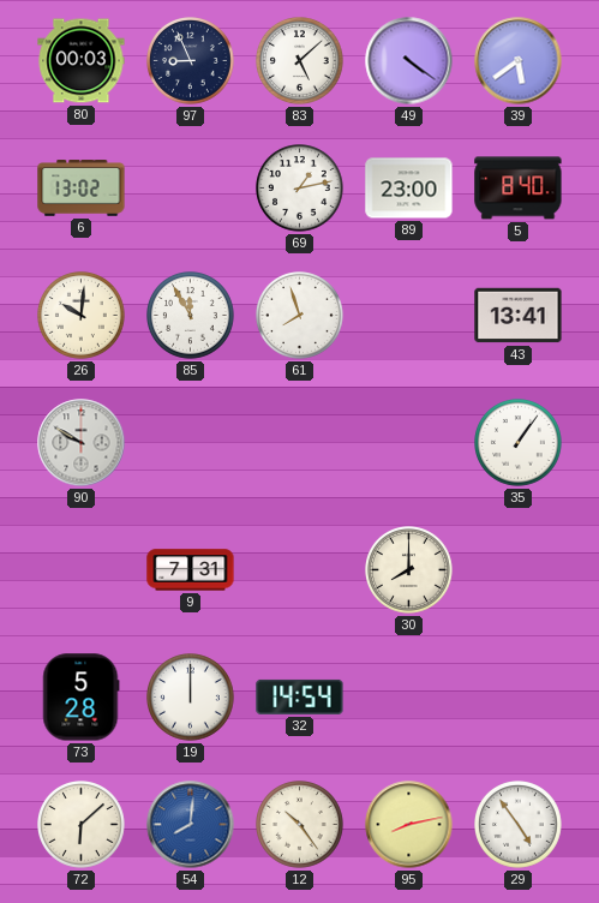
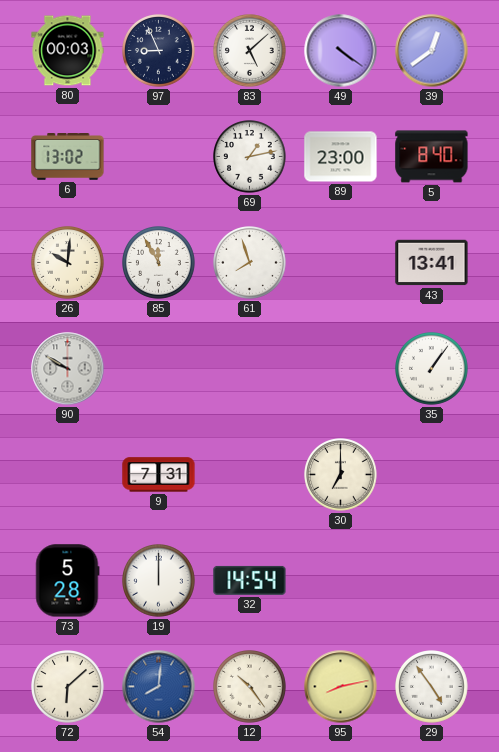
39: 5:39 -> 12:39 (432, 51)
30: 8:00 -> 7:00 (341, 475)
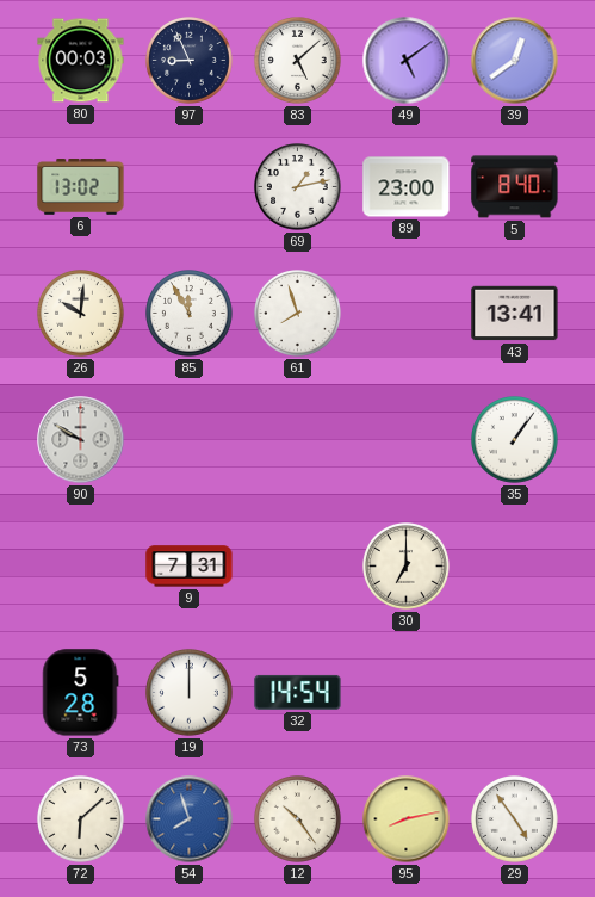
49: 4:21 -> 5:09 (407, 61)
54: 8:01 -> 7:57 (190, 819)
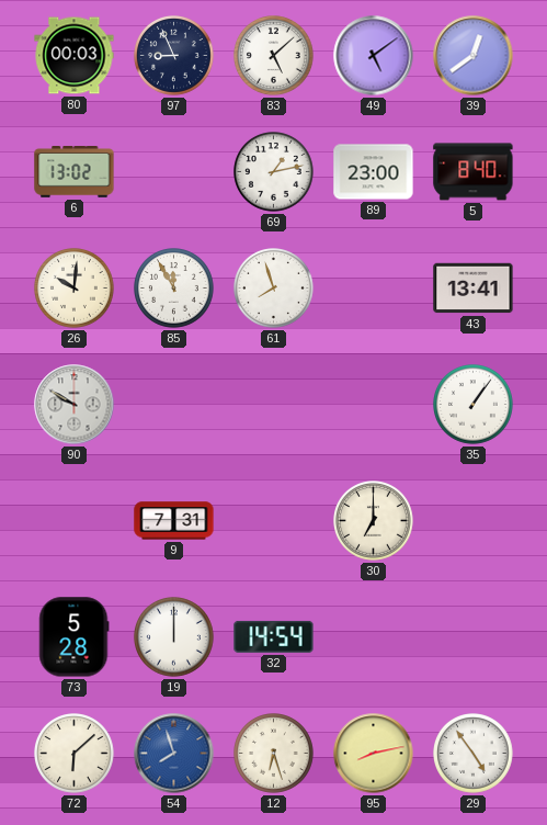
12: 10:24 -> 6:27 (274, 754)
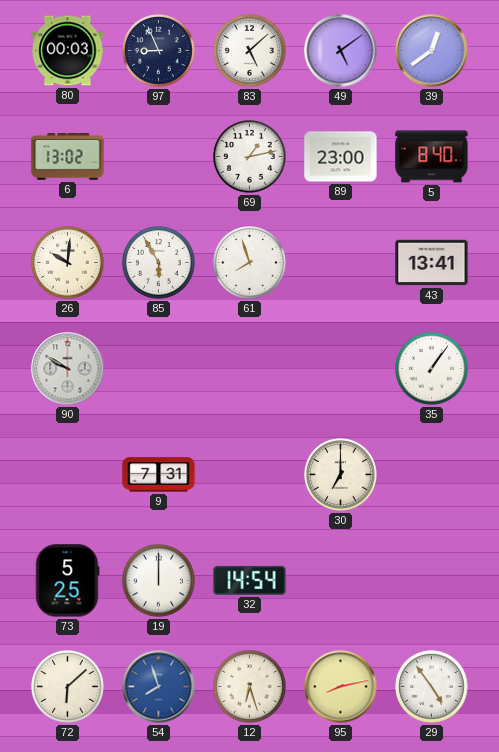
85: 11:55 -> 5:55 (159, 263)
73: 5:28 -> 5:25 (68, 581)
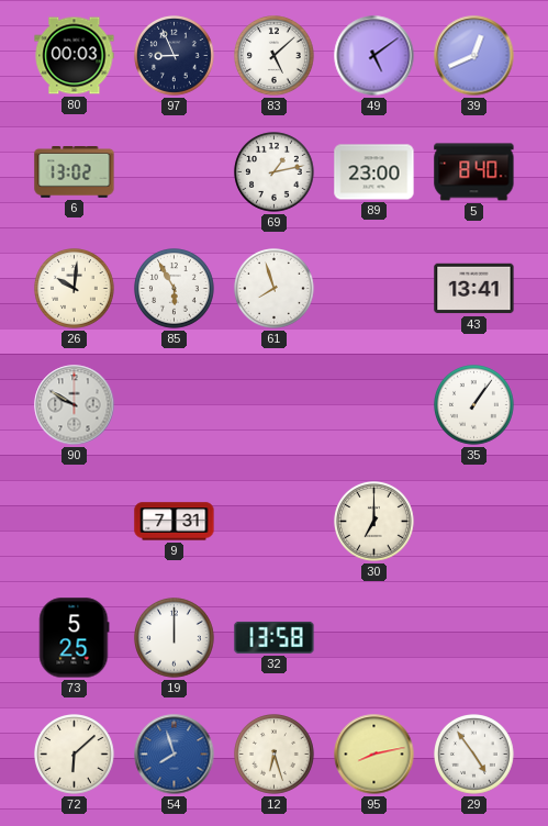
39: 12:39 -> 12:41 (474, 56)
32: 14:54 -> 13:58 (275, 637)
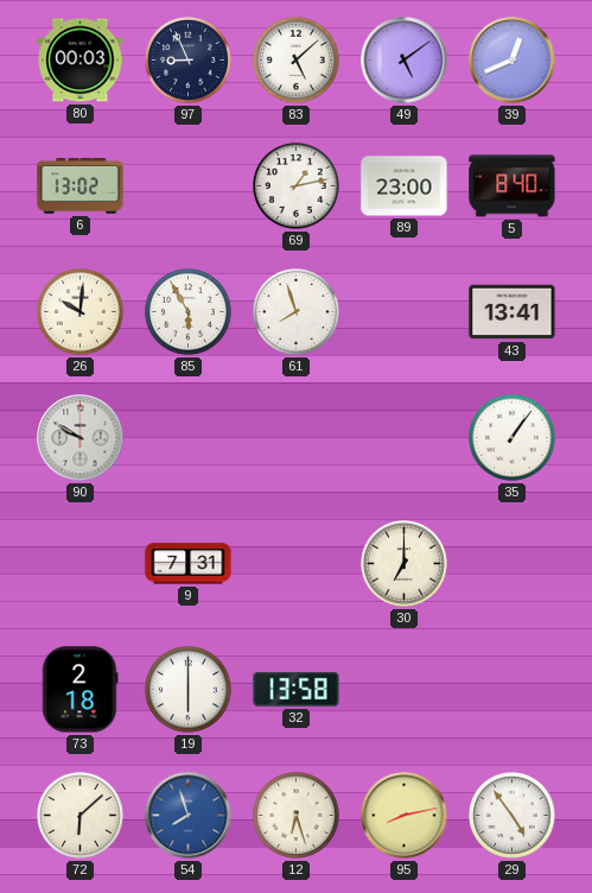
73: 5:25 -> 2:18 (81, 690)
19: 12:00 -> 6:00 (189, 690)
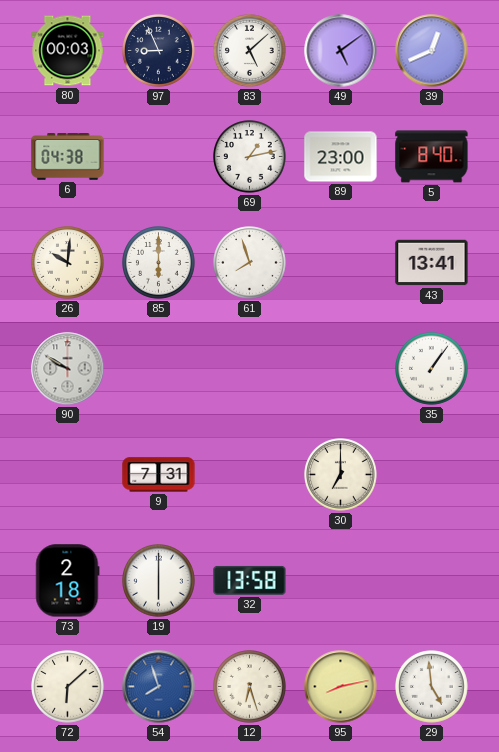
6: 13:02 -> 04:38 (68, 157)
85: 5:55 -> 6:00 (159, 263)
29: 4:54 -> 4:59 (432, 687)
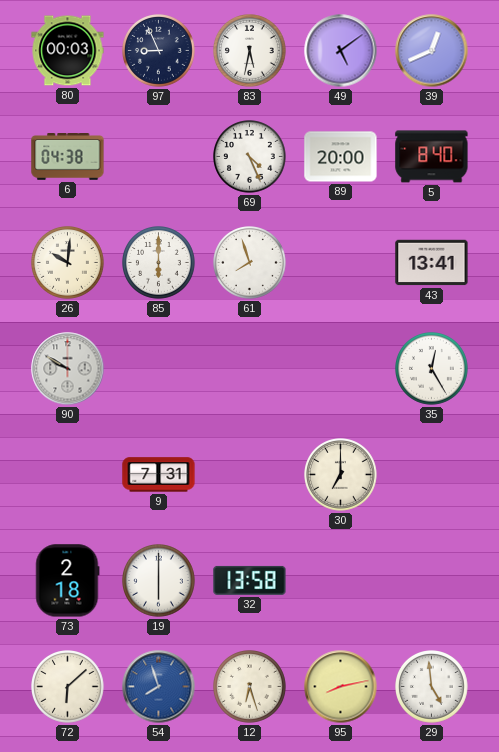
83: 5:08 -> 5:32 (250, 51)
69: 1:13 -> 4:26 (250, 157)
89: 23:00 -> 20:00 (341, 157)
35: 1:06 -> 12:25 (432, 369)
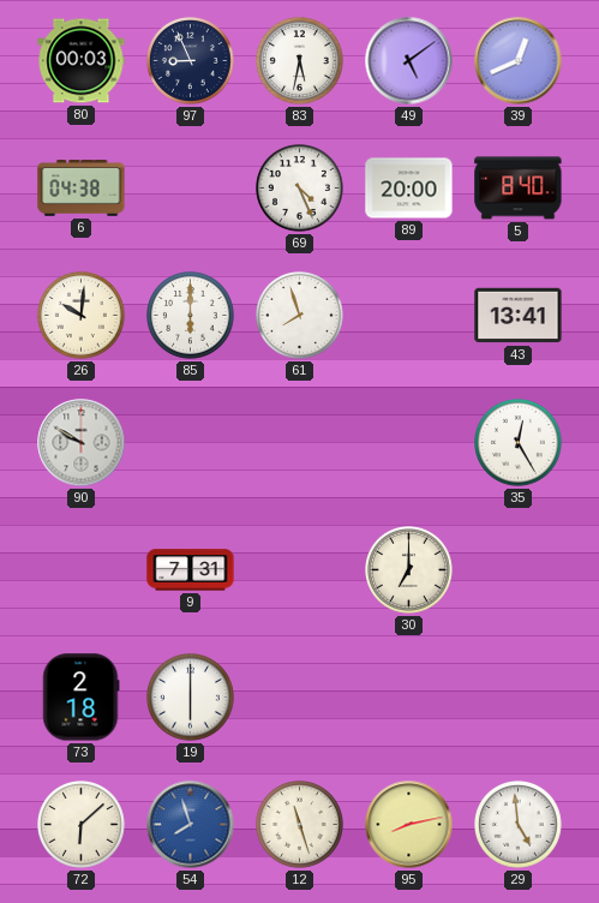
32: 13:58 -> none (250, 580)
12: 6:27 -> 11:27 (300, 825)
